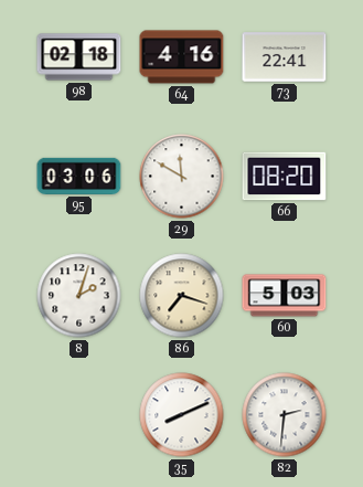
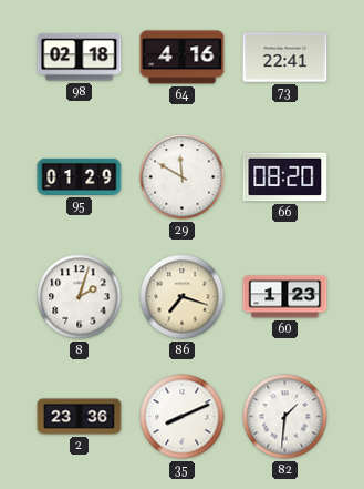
95: 03:06 -> 01:29 (80, 176)
60: 5:03 -> 1:23 (285, 297)
2: none -> 23:36 (80, 417)
82: 2:31 -> 1:31 (285, 417)
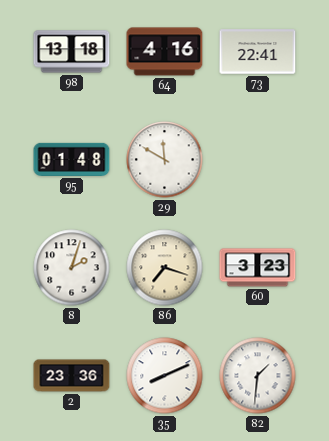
98: 02:18 -> 13:18 (72, 52)
95: 01:29 -> 01:48 (72, 159)
66: 08:20 -> none (285, 177)
60: 1:23 -> 3:23 (258, 268)
